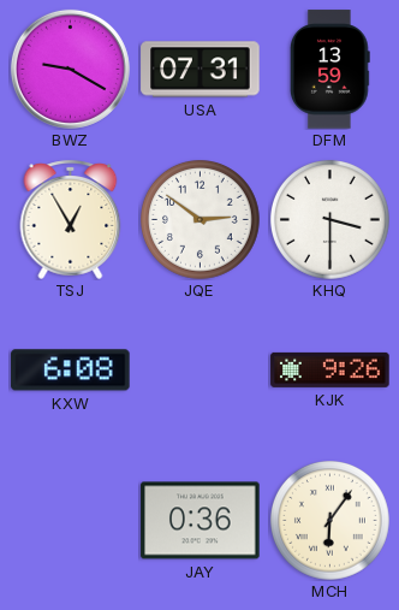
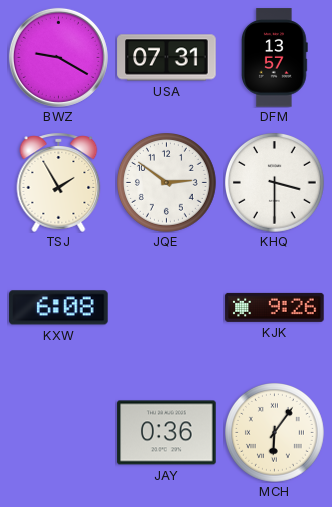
DFM: 13:59 -> 13:57 (275, 58)
TSJ: 12:55 -> 1:55 (59, 182)
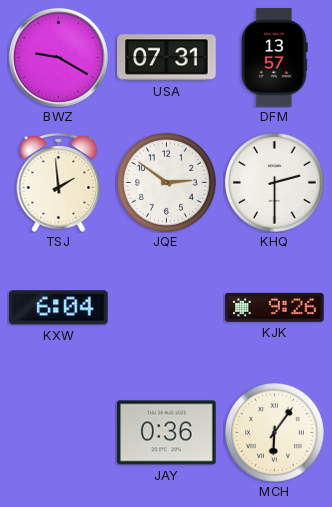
TSJ: 1:55 -> 1:59 (59, 182)
KHQ: 3:30 -> 2:30 (275, 183)
KXW: 6:08 -> 6:04 (59, 308)
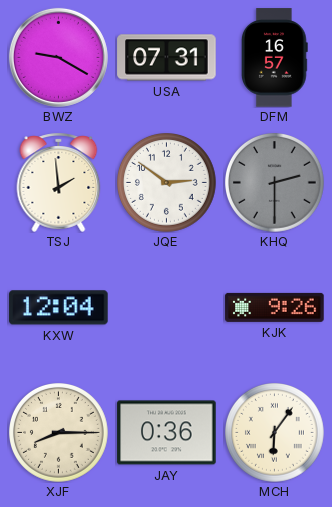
DFM: 13:57 -> 16:57 (275, 58)
KHQ dial: white -> grey (275, 183)
KXW: 6:04 -> 12:04 (59, 308)
XJF: none -> 8:15 (59, 433)
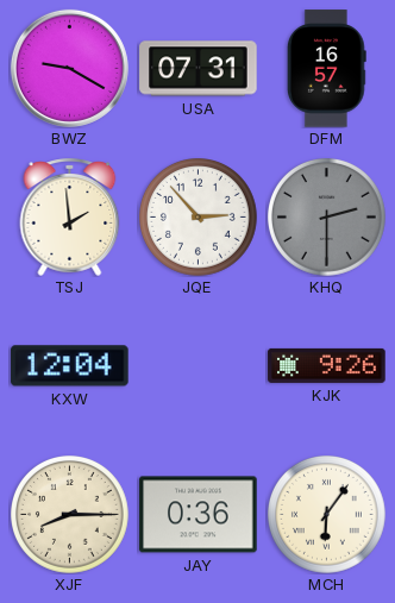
JQE: 2:51 -> 2:53 (199, 218)
